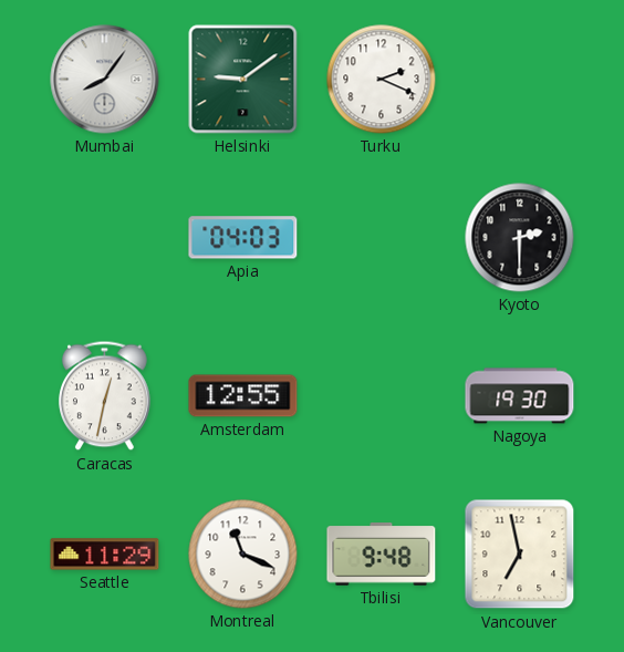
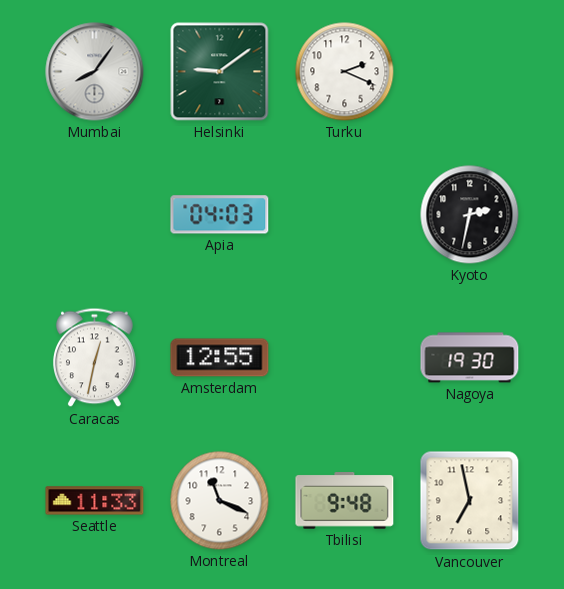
Kyoto: 2:30 -> 2:32 (470, 215)
Seattle: 11:29 -> 11:33 (95, 501)
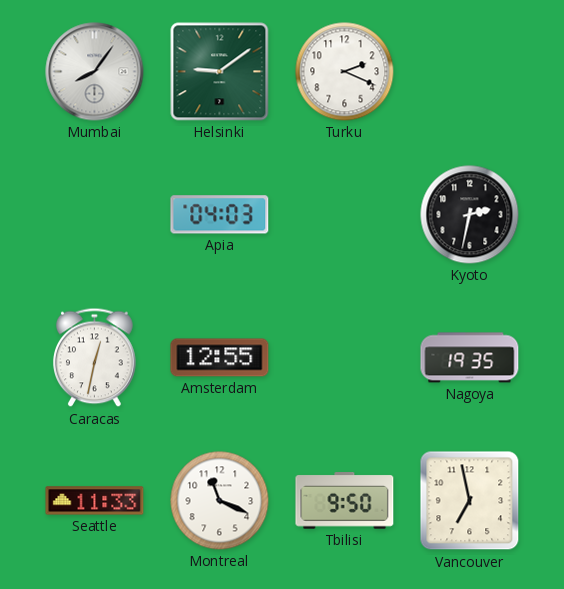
Nagoya: 19:30 -> 19:35 (470, 358)
Tbilisi: 9:48 -> 9:50 (345, 501)
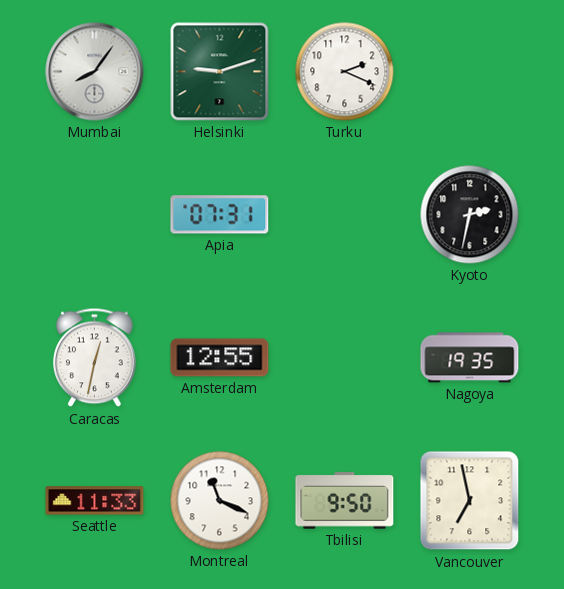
Helsinki: 9:09 -> 9:12 (220, 72)
Apia: 04:03 -> 07:31 (220, 215)
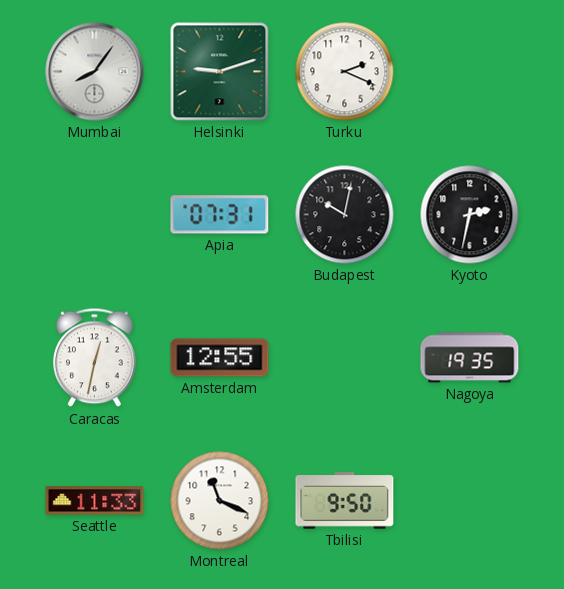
Budapest: none -> 10:02 (345, 215)
Vancouver: 6:58 -> none (470, 501)
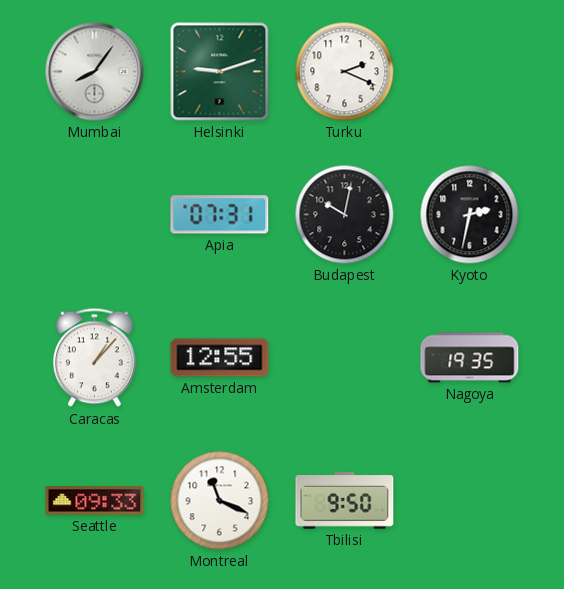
Caracas: 12:32 -> 1:07 (95, 358)
Seattle: 11:33 -> 09:33 (95, 501)
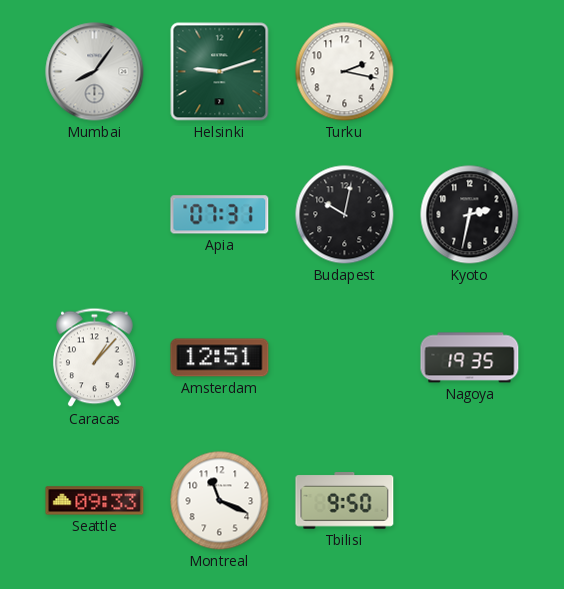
Turku: 2:19 -> 2:17 (345, 72)
Amsterdam: 12:55 -> 12:51 (220, 358)
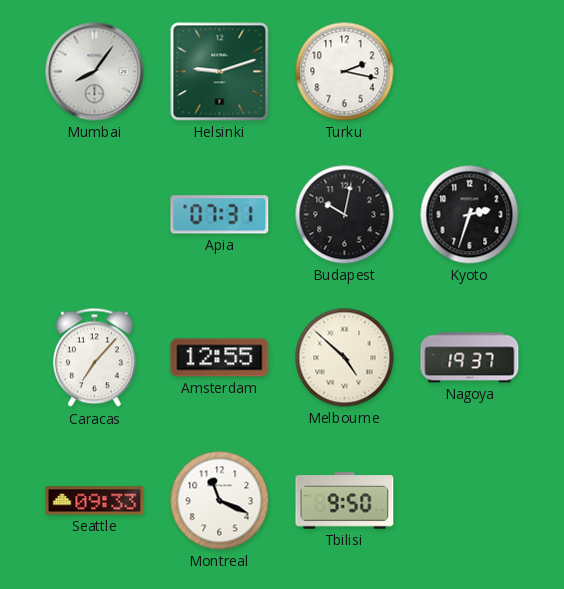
Kyoto: 2:32 -> 2:33 (470, 215)
Caracas: 1:07 -> 7:07 (95, 358)
Amsterdam: 12:51 -> 12:55 (220, 358)
Melbourne: none -> 4:52 (345, 358)
Nagoya: 19:35 -> 19:37 (470, 358)
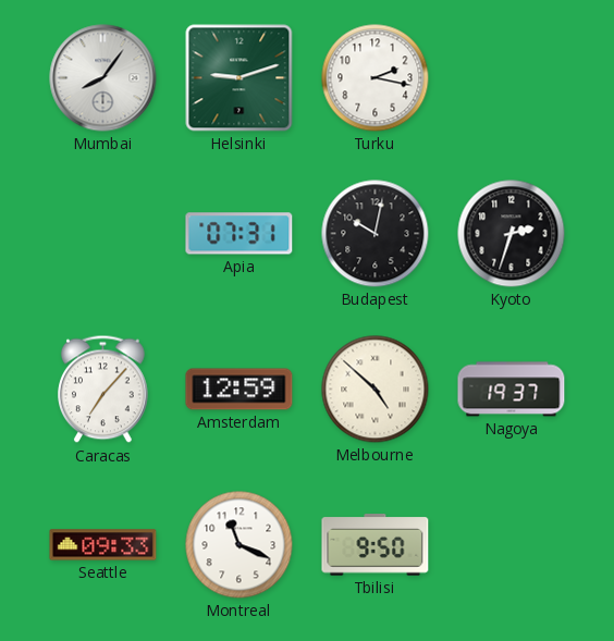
Amsterdam: 12:55 -> 12:59 (240, 390)
